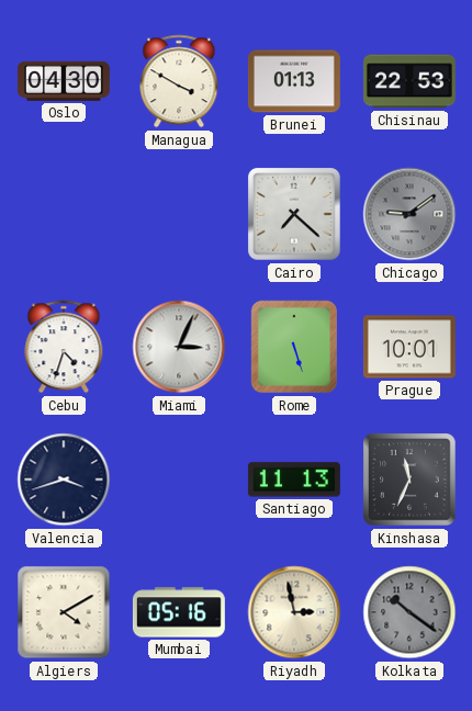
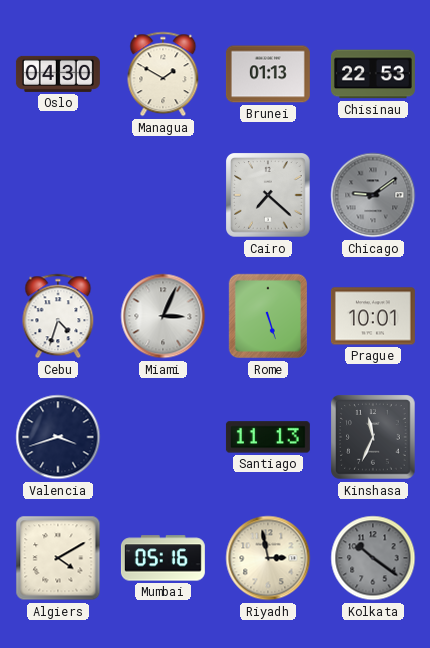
Managua: 3:50 -> 1:50 (163, 74)
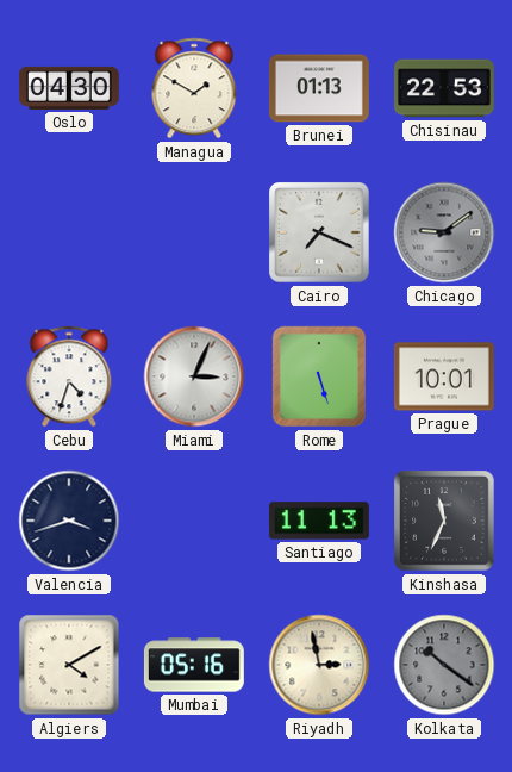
Cairo: 7:22 -> 7:19 (319, 232)
